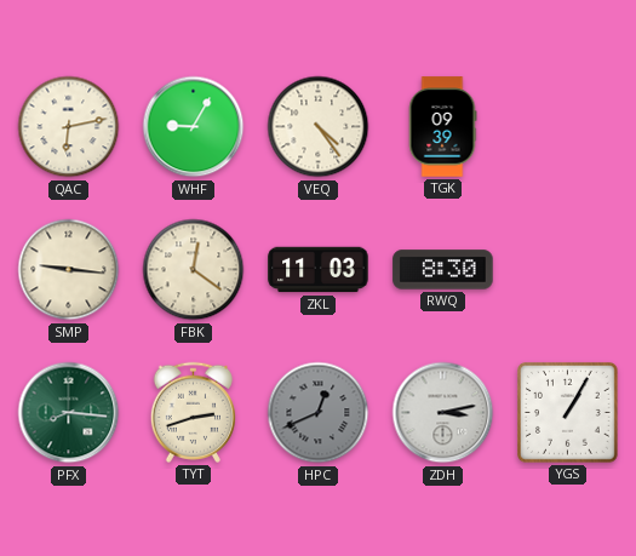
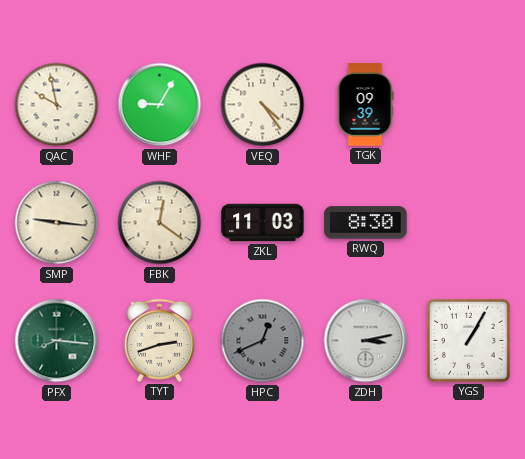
QAC: 6:13 -> 9:58 (57, 105)
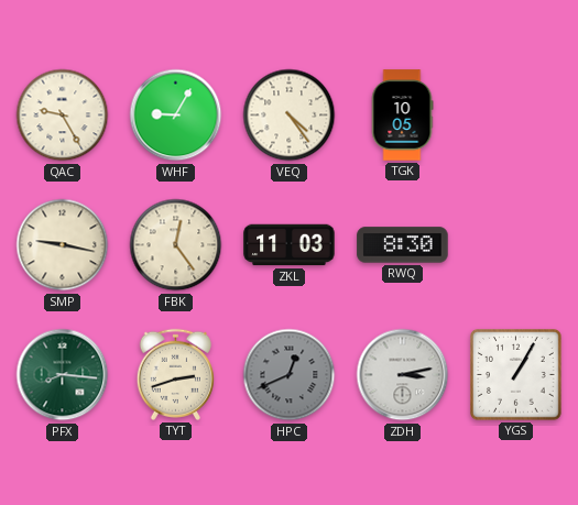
QAC: 9:58 -> 9:25 (63, 116)
TGK: 09:39 -> 10:05 (402, 116)
SMP: 9:16 -> 9:17 (63, 245)
FBK: 12:21 -> 12:24 (176, 245)
